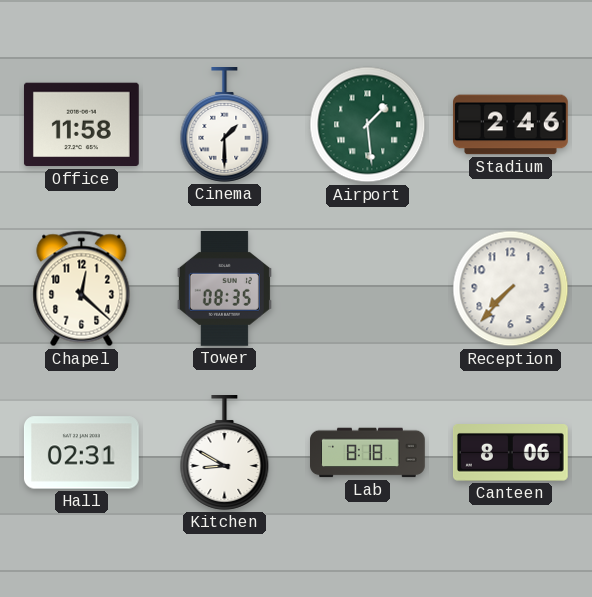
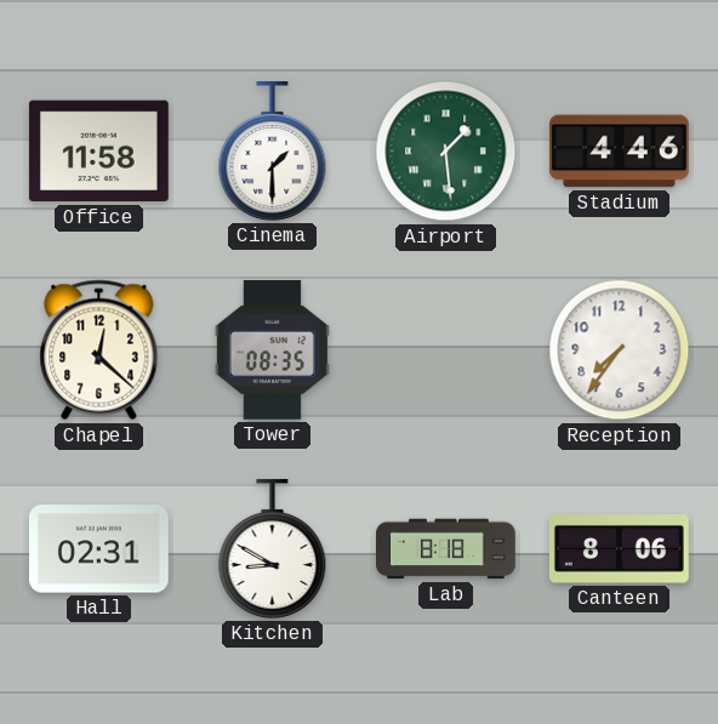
Stadium: 2:46 -> 4:46 (620, 152)
Reception: 7:37 -> 7:36 (620, 350)
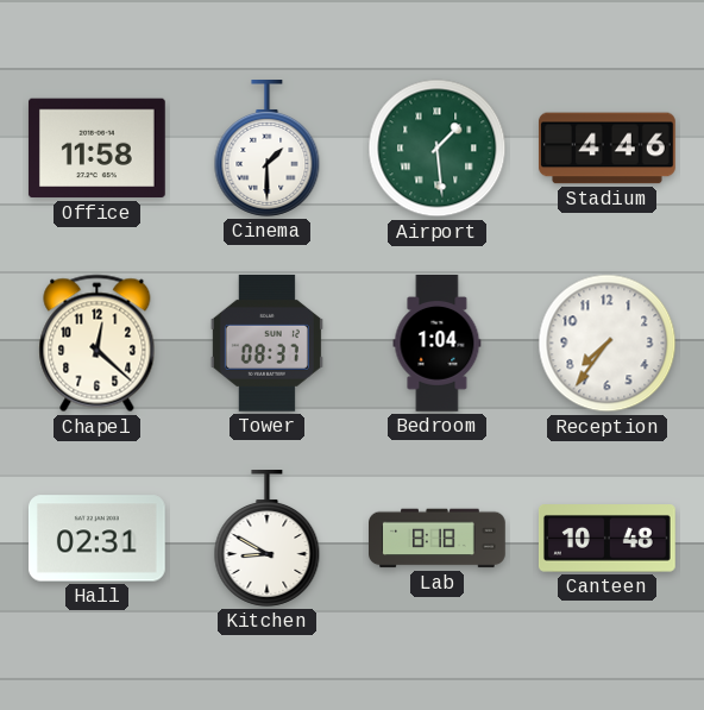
Tower: 08:35 -> 08:37 (266, 343)
Bedroom: none -> 1:04 (438, 344)
Canteen: 8:06 -> 10:48 (608, 539)
